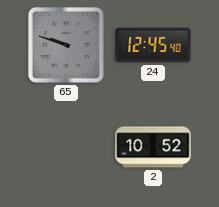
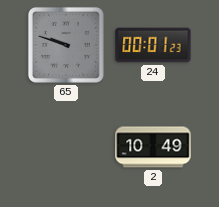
24: 12:45 -> 00:01 (153, 45)
2: 10:52 -> 10:49 (153, 147)
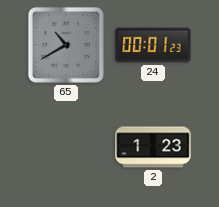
65: 9:48 -> 10:40 (66, 45)
2: 10:49 -> 1:23 (153, 147)
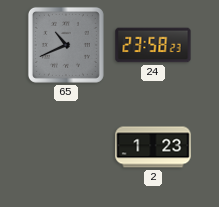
65: 10:40 -> 10:41 (66, 45)
24: 00:01 -> 23:58 (153, 45)
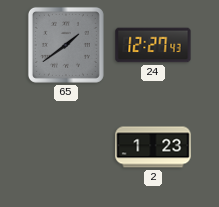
65: 10:41 -> 1:39 (66, 45)
24: 23:58 -> 12:27 (153, 45)
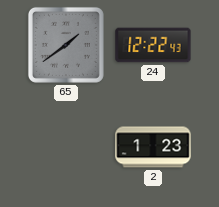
24: 12:27 -> 12:22 (153, 45)
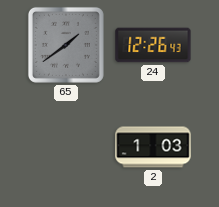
24: 12:22 -> 12:26 (153, 45)
2: 1:23 -> 1:03 (153, 147)
